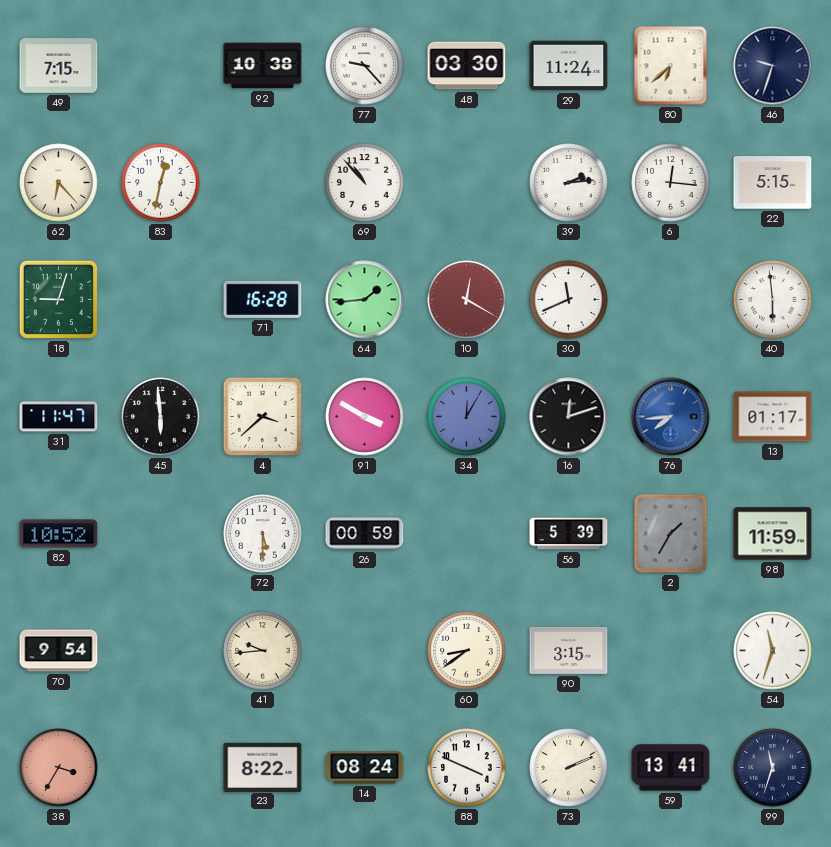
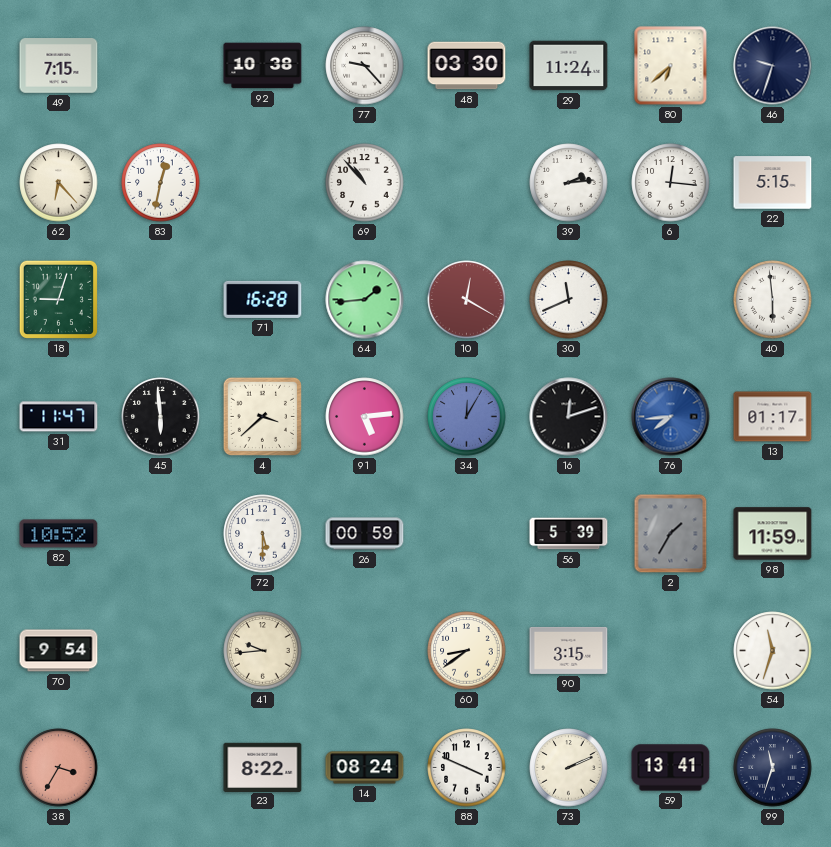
91: 3:50 -> 5:14 (365, 417)
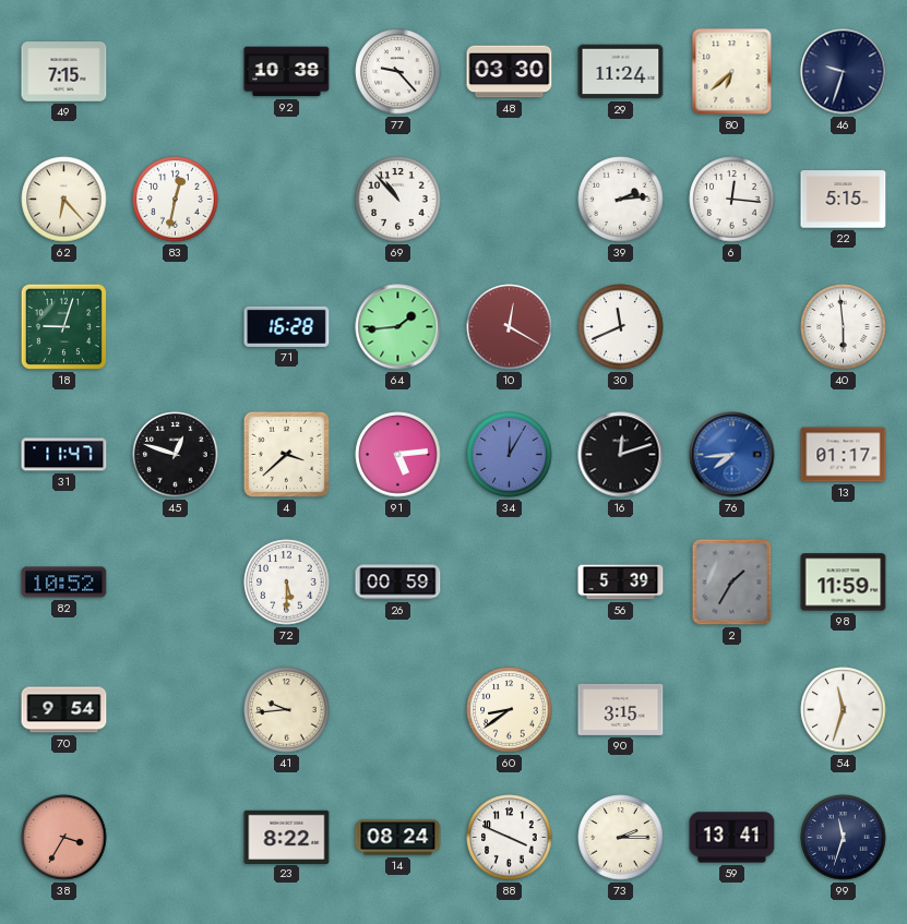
45: 5:59 -> 12:48 (176, 455)
73: 2:11 -> 2:15 (621, 838)
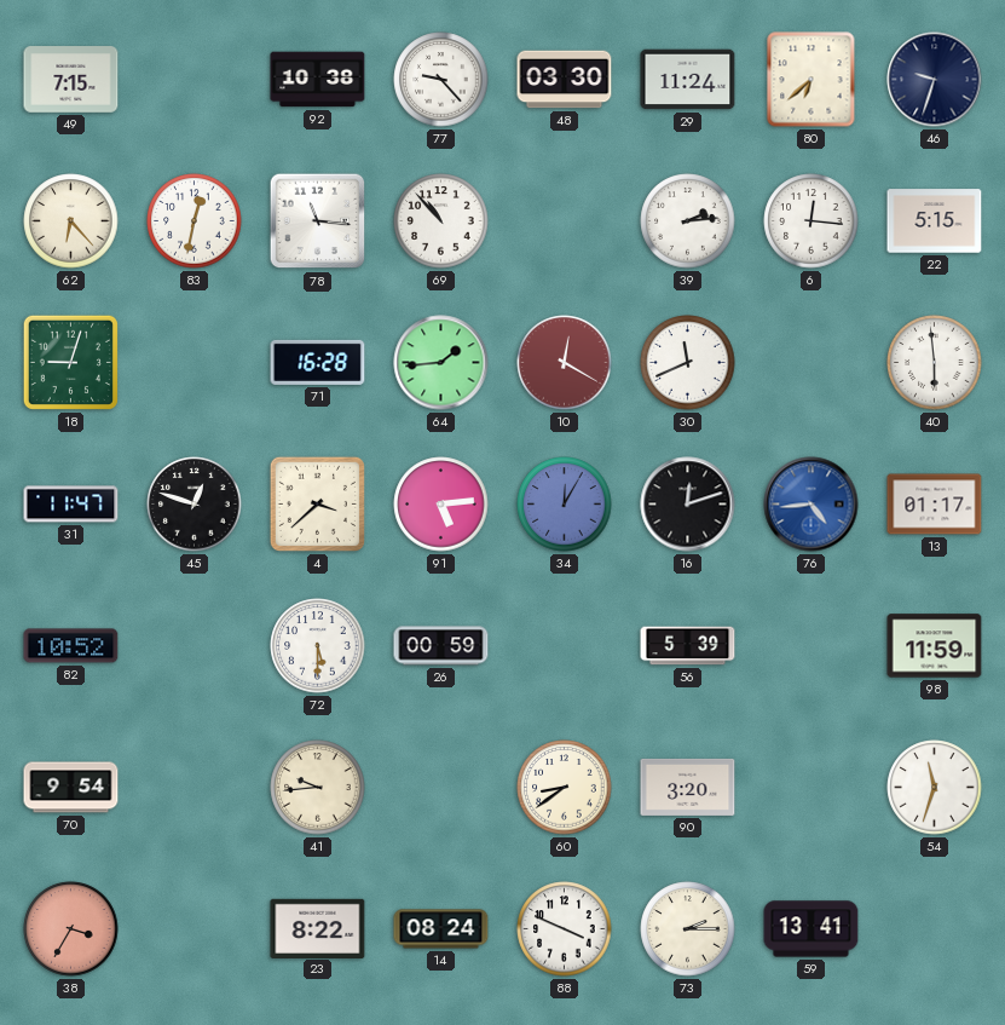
78: none -> 11:16 (318, 221)
76: 7:44 -> 4:44 (811, 505)
2: 1:35 -> none (732, 583)
90: 3:15 -> 3:20 (688, 787)
99: 11:33 -> none (844, 838)
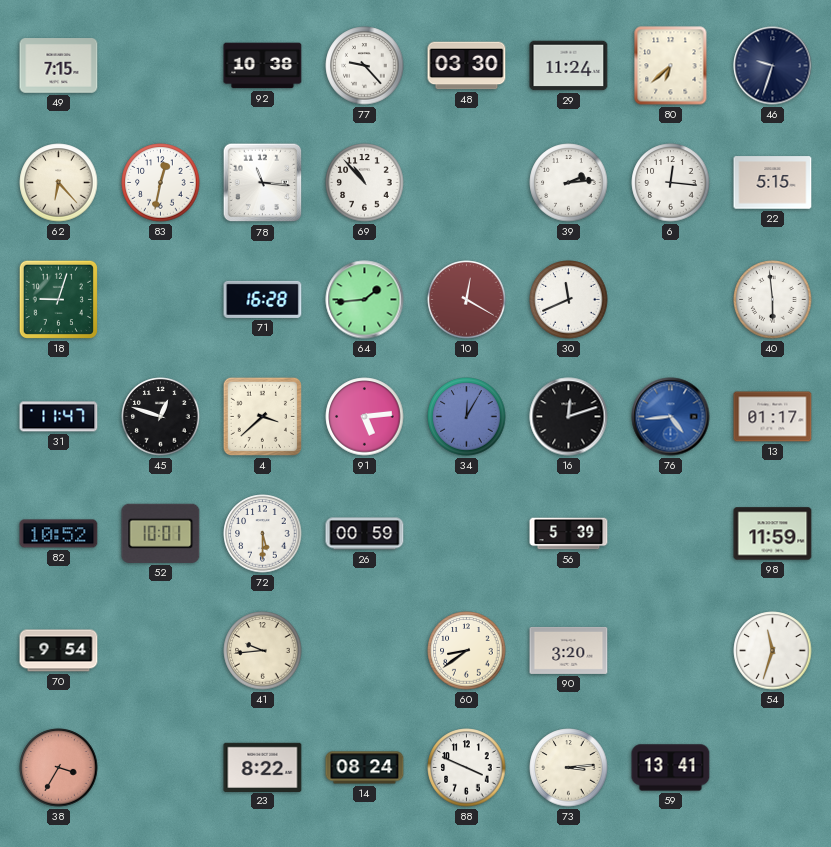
52: none -> 10:01 (161, 533)
73: 2:15 -> 3:14 (569, 768)
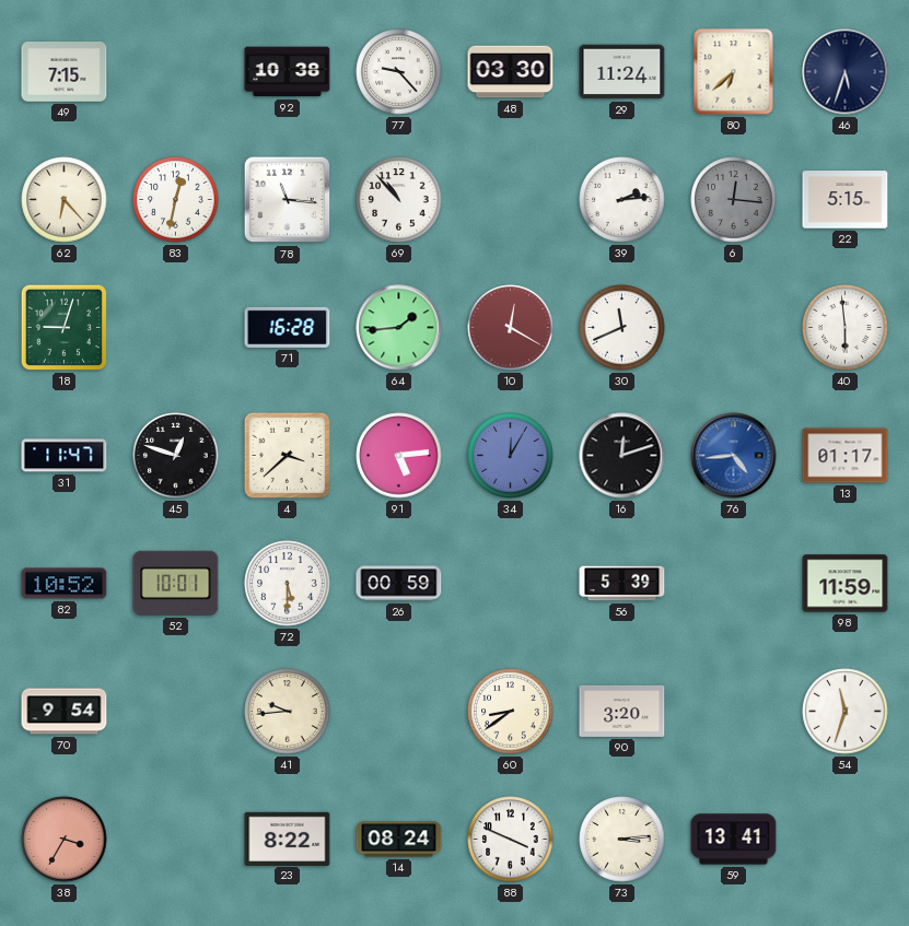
46: 9:33 -> 5:33 (846, 72)
6 dial: white -> grey (734, 200)
